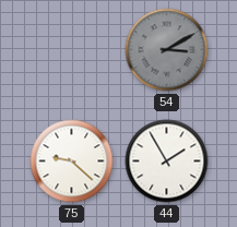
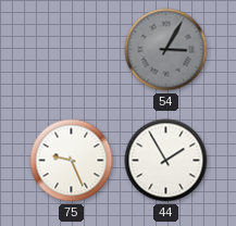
54: 3:10 -> 3:05 (166, 50)
75: 9:22 -> 9:26 (72, 161)
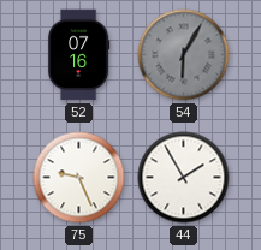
52: none -> 07:16 (78, 55)
54: 3:05 -> 6:05 (184, 55)
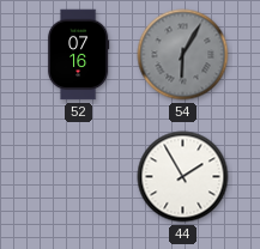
75: 9:26 -> none (79, 178)
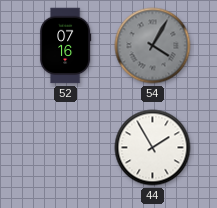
54: 6:05 -> 4:05 (153, 46)
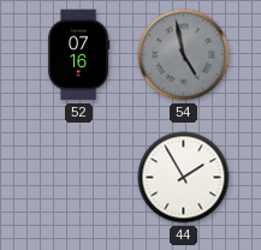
54: 4:05 -> 4:58 (184, 55)
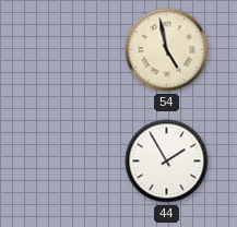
52: 07:16 -> none (78, 55)
54 dial: grey -> cream (167, 50)
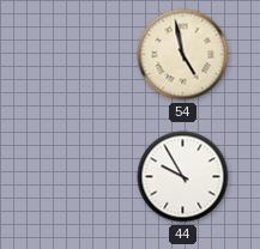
44: 1:55 -> 9:55 (183, 177)
